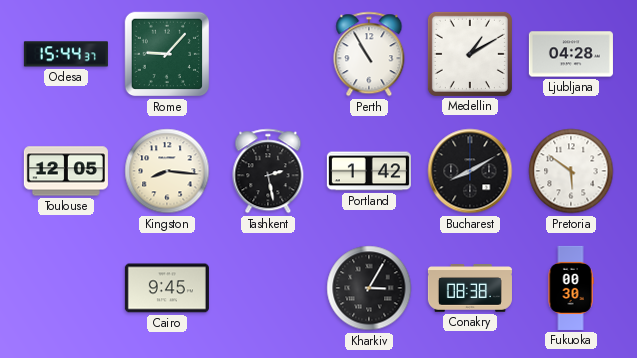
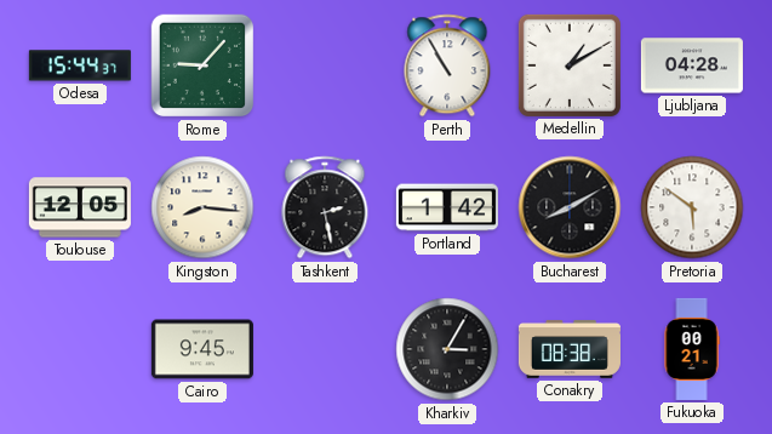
Fukuoka: 00:30 -> 00:21 (692, 349)
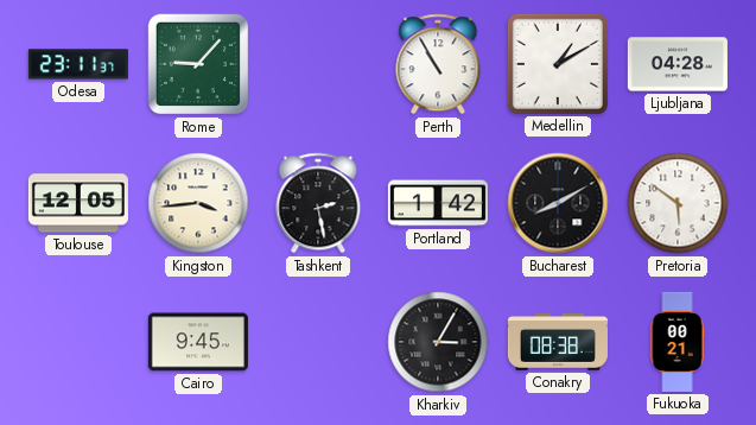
Odesa: 15:44 -> 23:11 (78, 64)
Kingston: 8:16 -> 3:44 (198, 203)
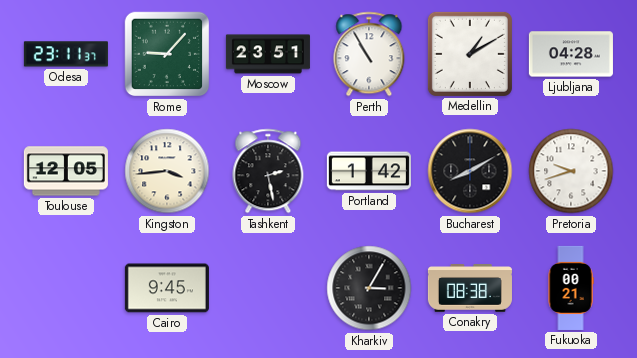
Moscow: none -> 23:51 (268, 54)
Pretoria: 5:51 -> 9:42 (571, 171)
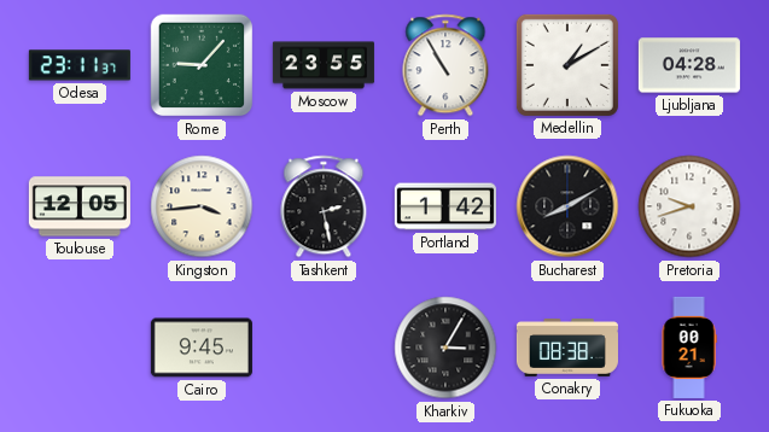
Moscow: 23:51 -> 23:55 (324, 65)
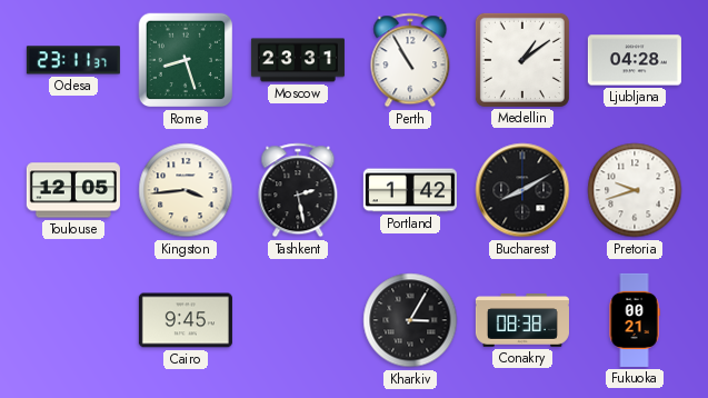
Rome: 9:07 -> 8:27 (186, 60)
Moscow: 23:55 -> 23:31 (298, 60)
Medellin: 1:10 -> 1:09 (522, 60)
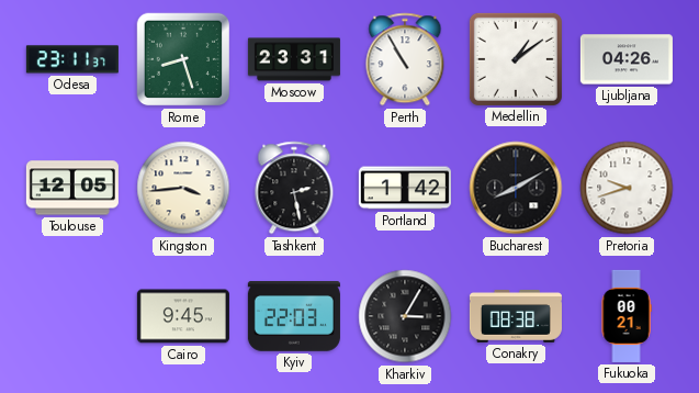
Ljubljana: 04:28 -> 04:26 (627, 59)
Kyiv: none -> 22:03 (294, 316)
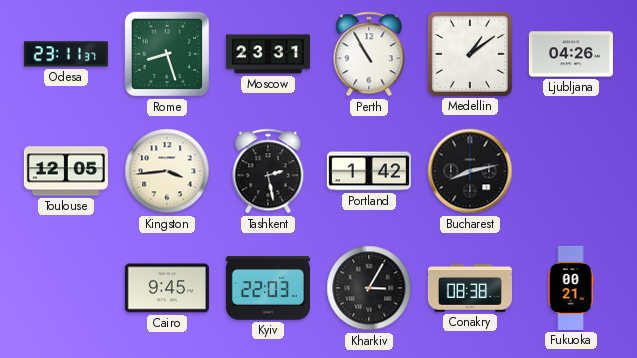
Bucharest: 8:10 -> 8:13 (470, 171)
Pretoria: 9:42 -> none (627, 188)
